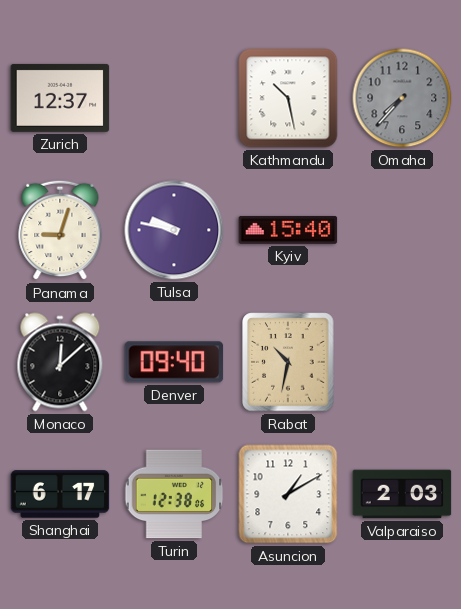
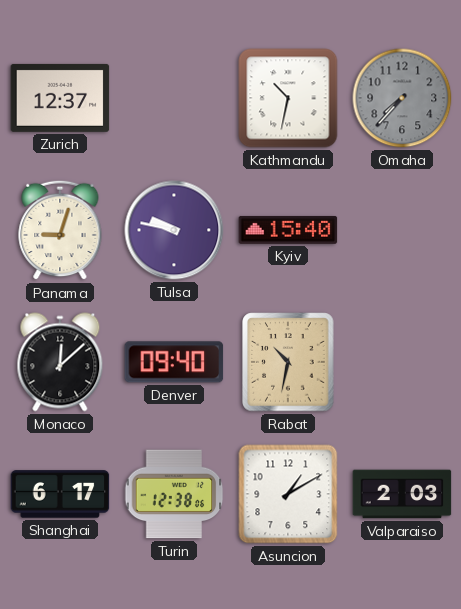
Kathmandu: 10:28 -> 10:32 (288, 98)
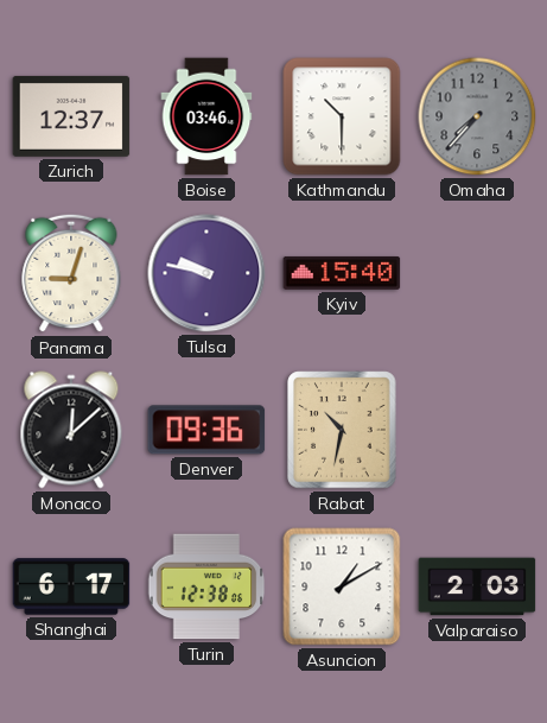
Boise: none -> 03:46 (206, 116)
Kathmandu: 10:32 -> 10:30 (342, 116)
Denver: 09:40 -> 09:36 (206, 430)
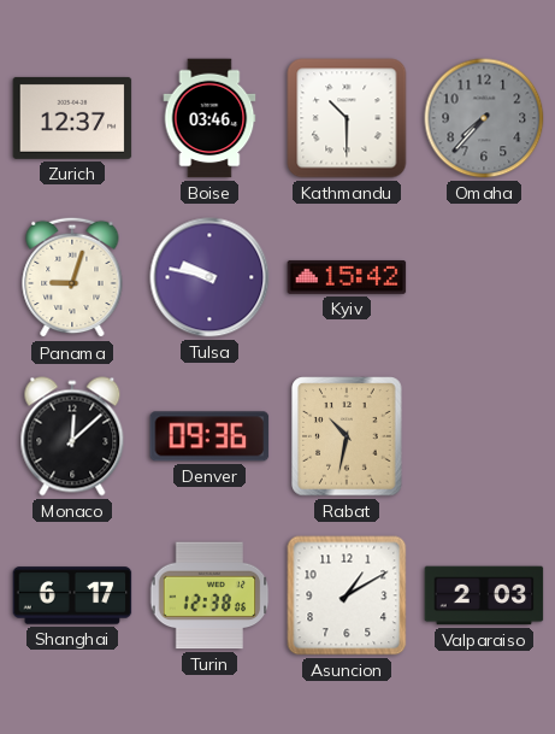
Kyiv: 15:40 -> 15:42 (347, 277)
